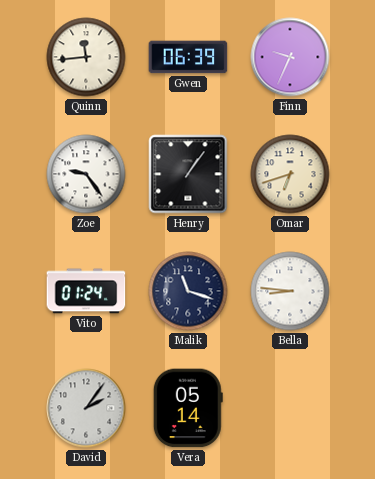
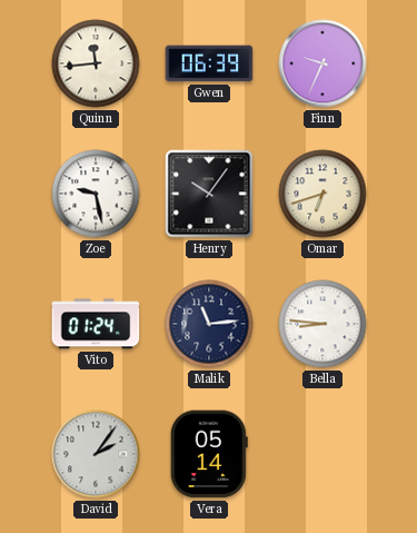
Zoe: 9:24 -> 9:28 (96, 194)
Henry: 1:06 -> 10:06 (209, 194)
Malik: 11:18 -> 11:14 (209, 324)
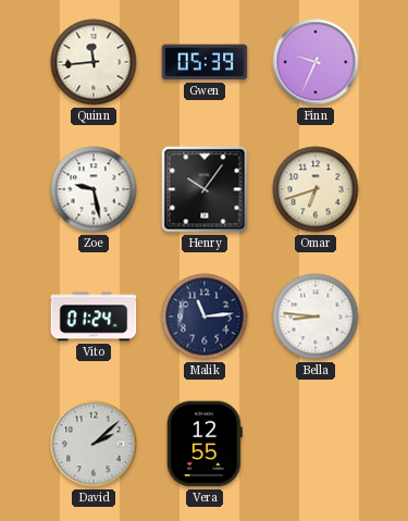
Gwen: 06:39 -> 05:39 (205, 62)
David: 2:06 -> 2:08 (94, 444)
Vera: 05:14 -> 12:55 (205, 444)
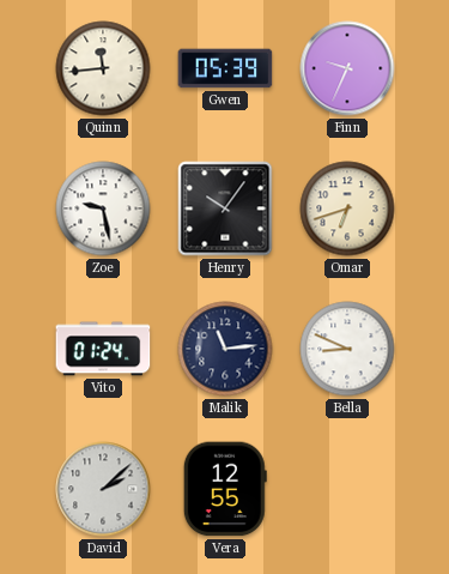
Bella: 8:46 -> 8:49 (347, 349)
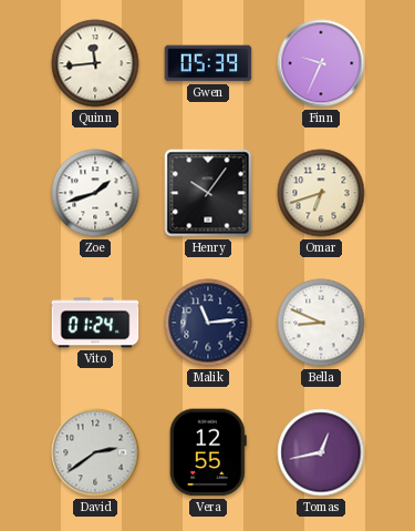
Zoe: 9:28 -> 1:42 (95, 193)
David: 2:08 -> 2:39 (95, 452)
Tomas: none -> 12:43 (321, 452)
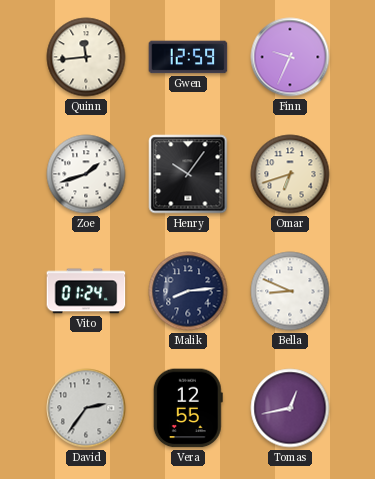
Gwen: 05:39 -> 12:59 (188, 57)
Malik: 11:14 -> 8:14 (188, 291)
David: 2:39 -> 2:36 (86, 408)
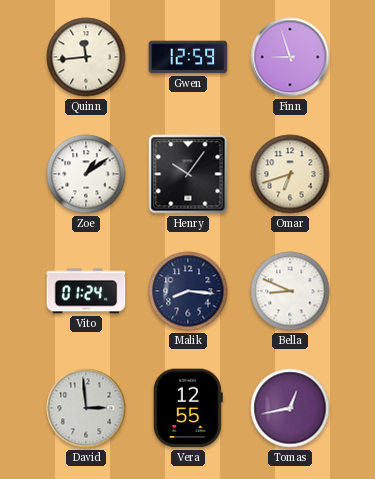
Finn: 9:34 -> 8:57 (290, 57)
Zoe: 1:42 -> 1:09 (86, 174)
Malik: 8:14 -> 8:16 (188, 291)
David: 2:36 -> 2:59 (86, 408)
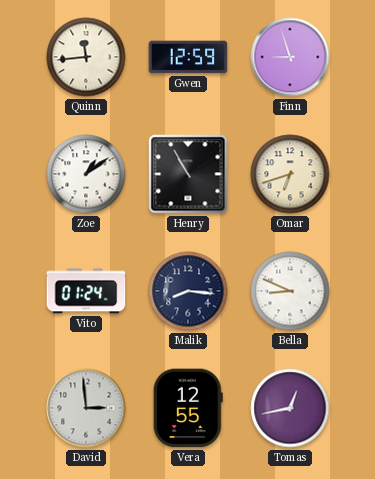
Henry: 10:06 -> 10:55 (188, 174)
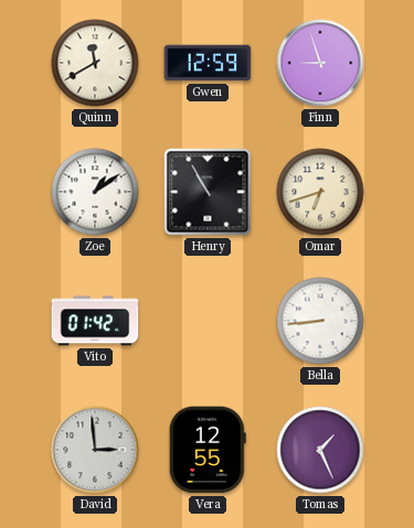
Quinn: 11:44 -> 11:40 (95, 63)
Vito: 01:24 -> 01:42 (95, 321)
Malik: 8:16 -> none (188, 291)
Bella: 8:49 -> 8:44 (320, 321)
Tomas: 12:43 -> 1:26 (320, 450)
